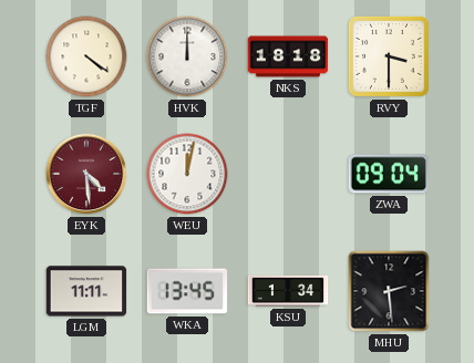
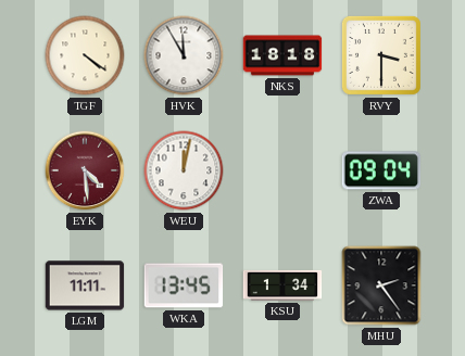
HVK: 12:00 -> 11:55 (184, 55)
MHU: 2:29 -> 2:24 (381, 285)
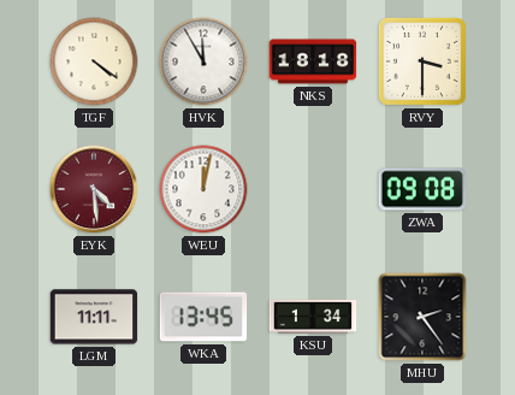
ZWA: 09:04 -> 09:08 (422, 189)
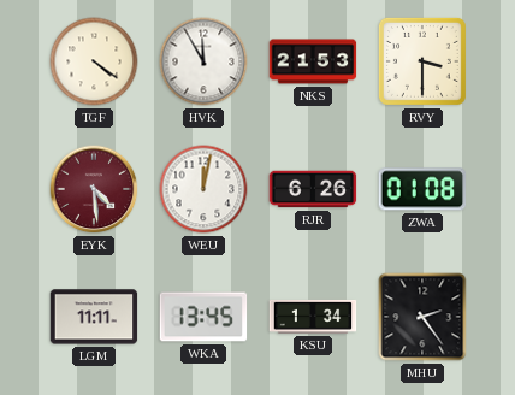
NKS: 18:18 -> 21:53 (313, 61)
RJR: none -> 6:26 (313, 189)
ZWA: 09:08 -> 01:08 (422, 189)
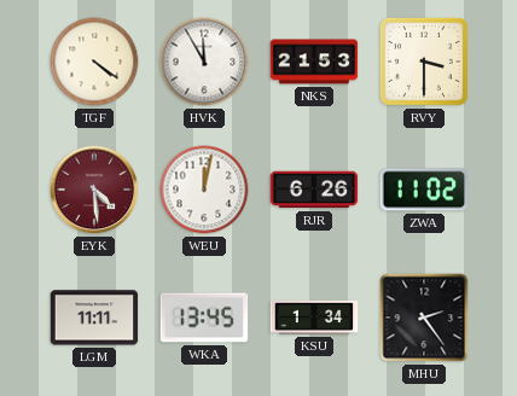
ZWA: 01:08 -> 11:02 (424, 190)
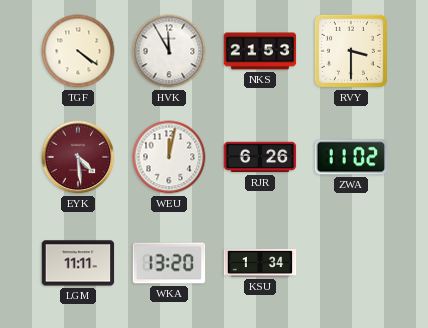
WKA: 13:45 -> 13:20 (169, 263)
MHU: 2:24 -> none (424, 318)
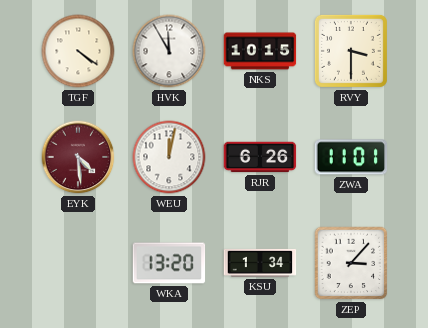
NKS: 21:53 -> 10:15 (260, 51)
ZWA: 11:02 -> 11:01 (351, 157)
LGM: 11:11 -> none (78, 263)
ZEP: none -> 3:07 (351, 263)
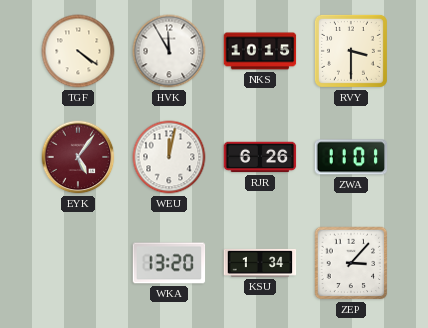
EYK: 4:29 -> 5:06 (78, 157)
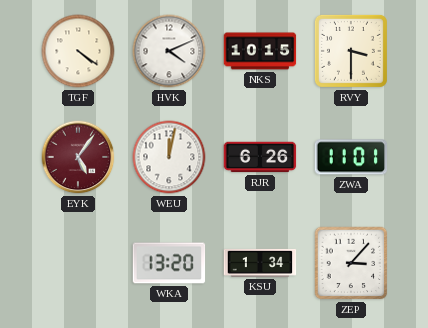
HVK: 11:55 -> 4:11 (169, 51)
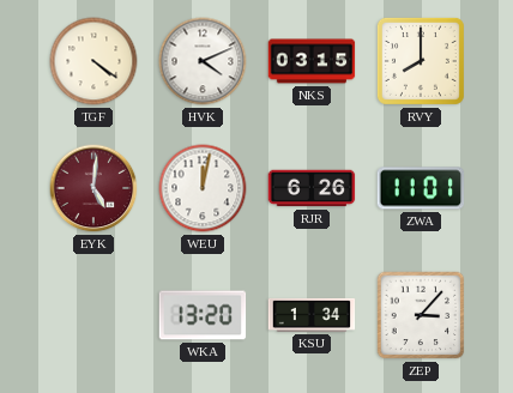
NKS: 10:15 -> 03:15 (312, 61)
RVY: 3:30 -> 8:00 (421, 61)
EYK: 5:06 -> 5:01 (93, 188)
